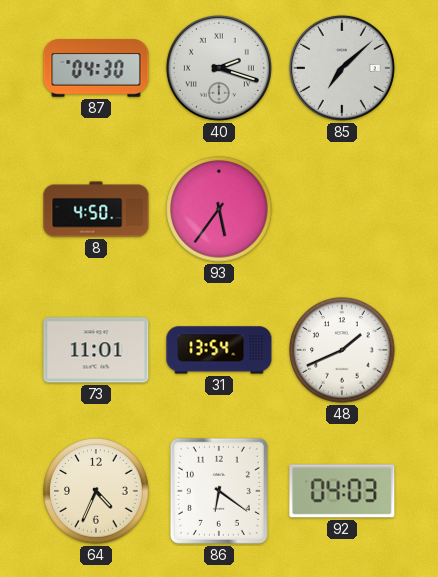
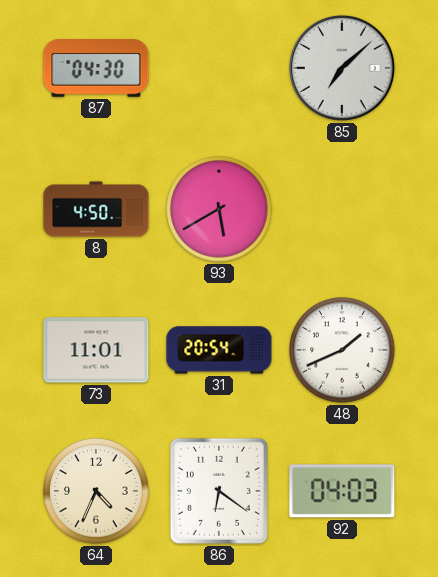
40: 2:18 -> none (219, 68)
93: 5:36 -> 5:40 (219, 209)
31: 13:54 -> 20:54 (219, 350)
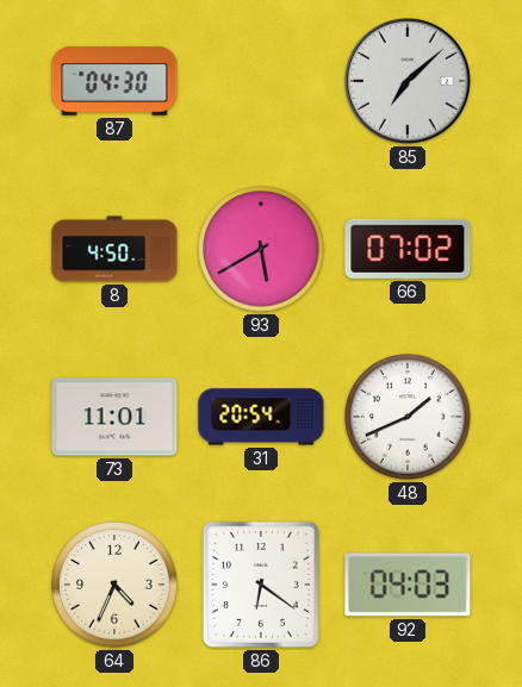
66: none -> 07:02 (408, 249)
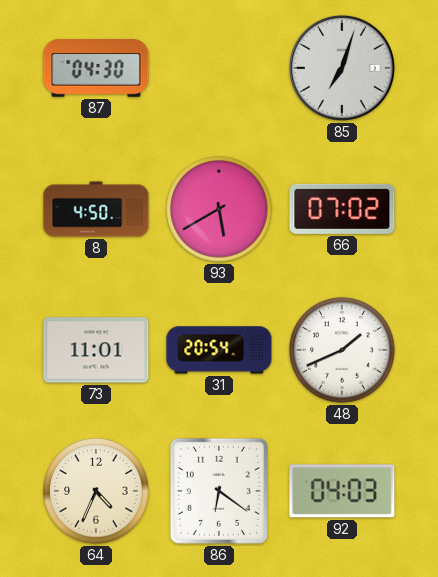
85: 7:08 -> 7:03 (342, 68)
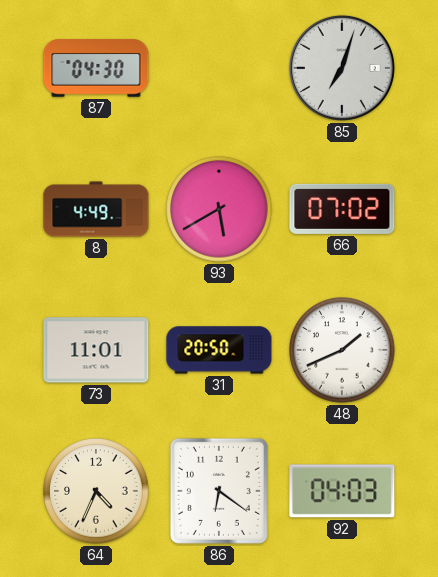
8: 4:50 -> 4:49 (96, 209)
31: 20:54 -> 20:50 (219, 350)
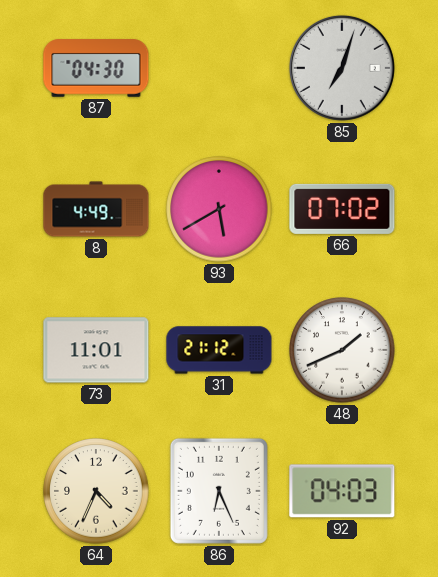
31: 20:50 -> 21:12 (219, 350)
86: 6:21 -> 6:26 (219, 491)
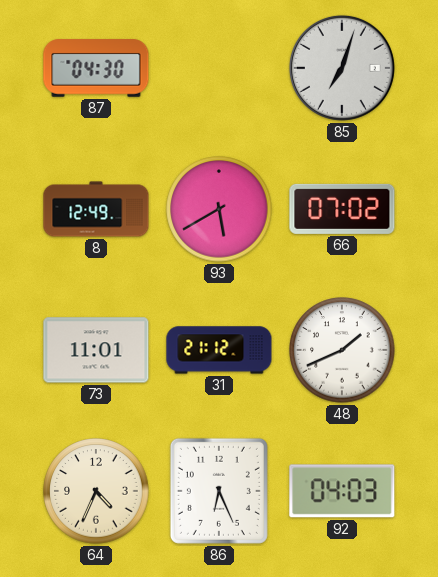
8: 4:49 -> 12:49 (96, 209)
